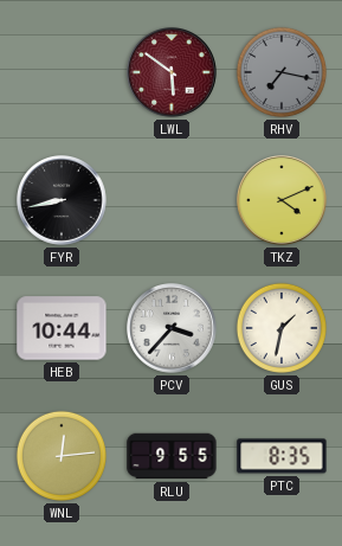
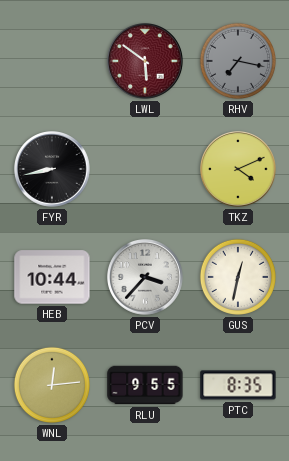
GUS: 1:32 -> 12:32 (238, 277)
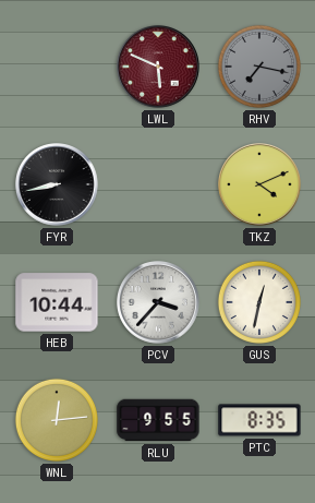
LWL: 5:51 -> 5:49 (158, 67)
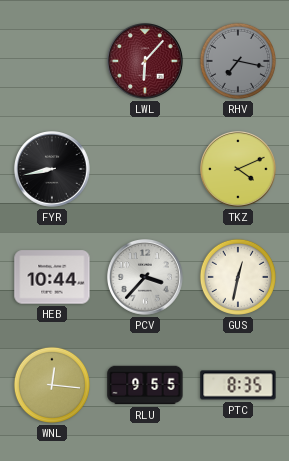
LWL: 5:49 -> 6:07 (145, 61)
WNL: 12:14 -> 12:16 (52, 385)
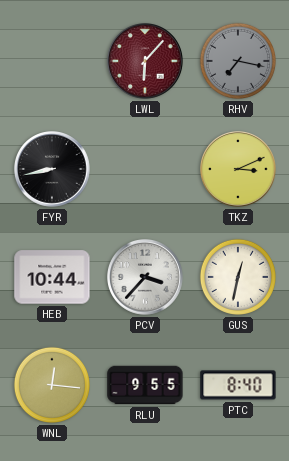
TKZ: 4:11 -> 3:11 (238, 169)
PTC: 8:35 -> 8:40 (238, 385)
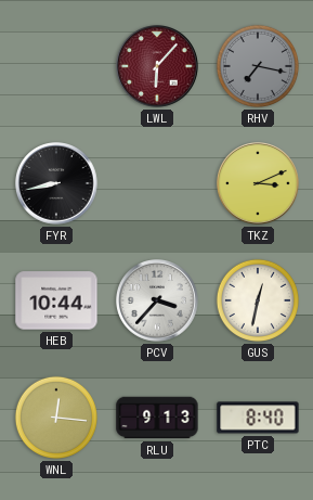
RLU: 9:55 -> 9:13 (157, 418)
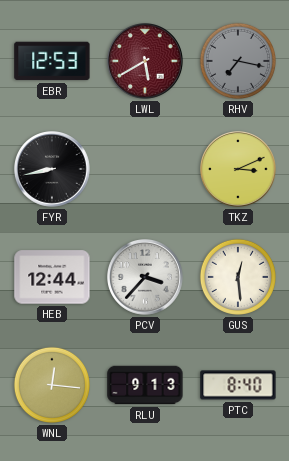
EBR: none -> 12:53 (52, 61)
LWL: 6:07 -> 5:40 (145, 61)
HEB: 10:44 -> 12:44 (52, 277)
GUS: 12:32 -> 12:29 (238, 277)
